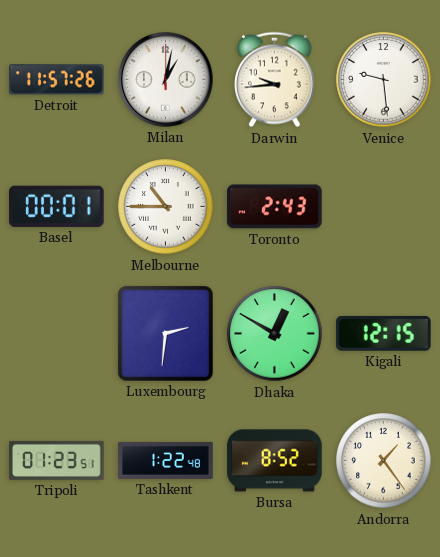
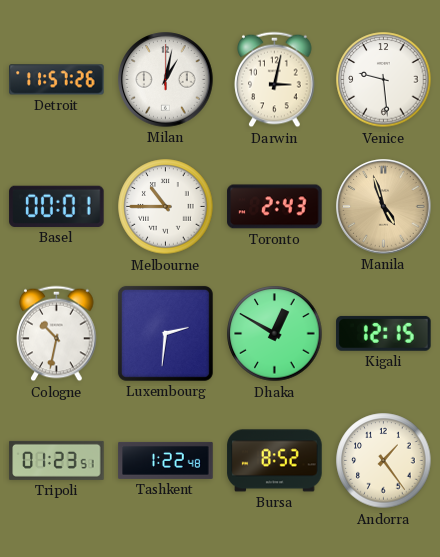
Darwin: 9:44 -> 3:02 (275, 80)
Manila: none -> 4:57 (384, 207)
Cologne: none -> 10:32 (57, 334)
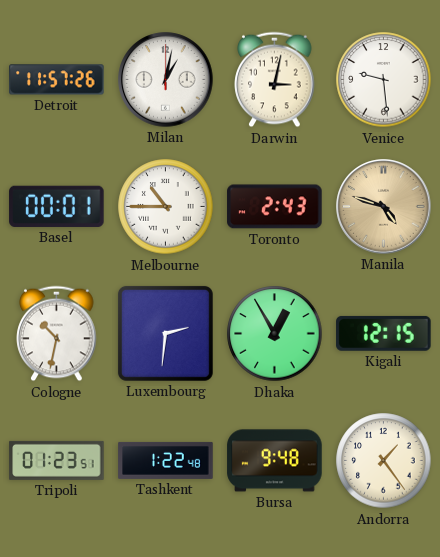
Manila: 4:57 -> 4:48 (384, 207)
Dhaka: 12:50 -> 12:55 (275, 334)
Bursa: 8:52 -> 9:48 (275, 461)
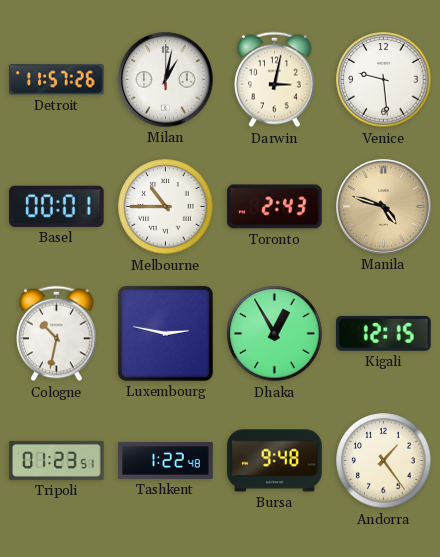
Luxembourg: 2:31 -> 2:47 (165, 333)
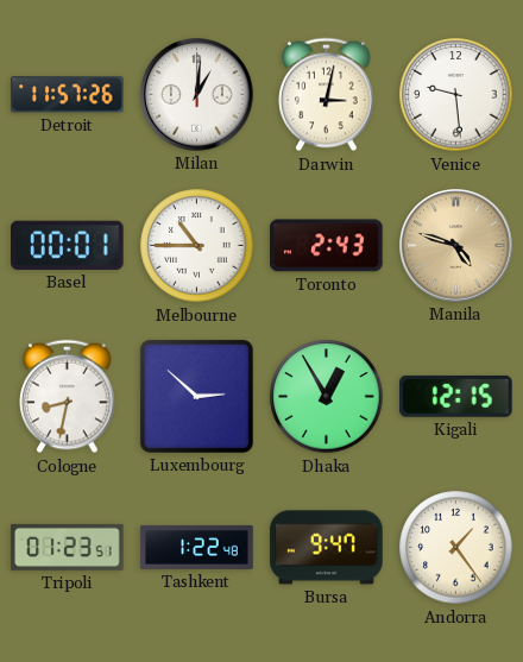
Milan: 1:02 -> 1:01 (197, 95)
Cologne: 10:32 -> 8:32 (68, 397)
Luxembourg: 2:47 -> 2:52 (196, 396)
Bursa: 9:48 -> 9:47 (327, 548)
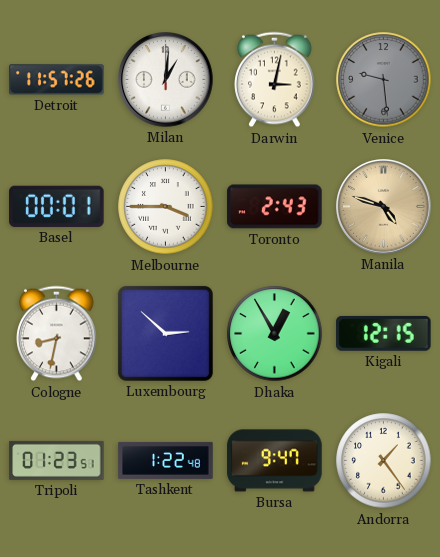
Venice dial: white -> grey (384, 80)
Melbourne: 10:45 -> 3:45 (166, 207)
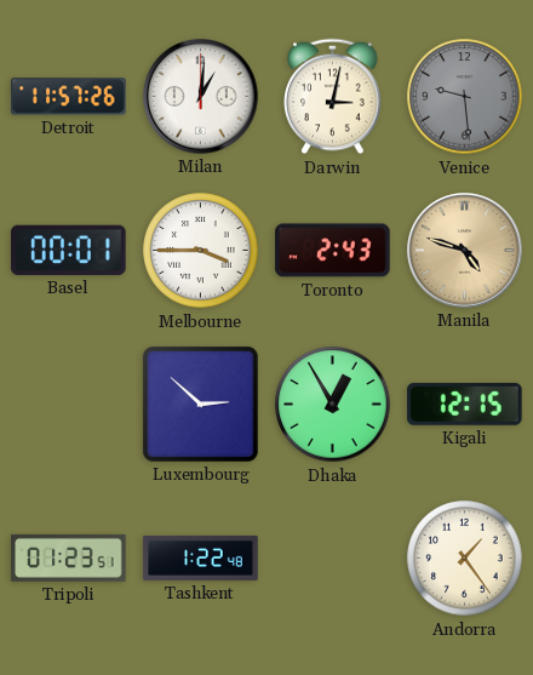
Cologne: 8:32 -> none (57, 334)
Bursa: 9:47 -> none (275, 461)
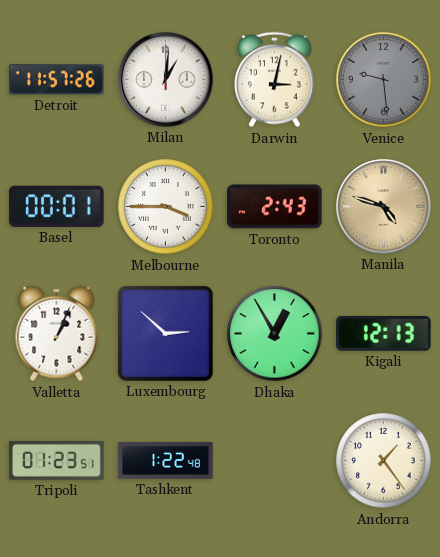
Valletta: none -> 1:04 (57, 334)
Kigali: 12:15 -> 12:13 (384, 333)
